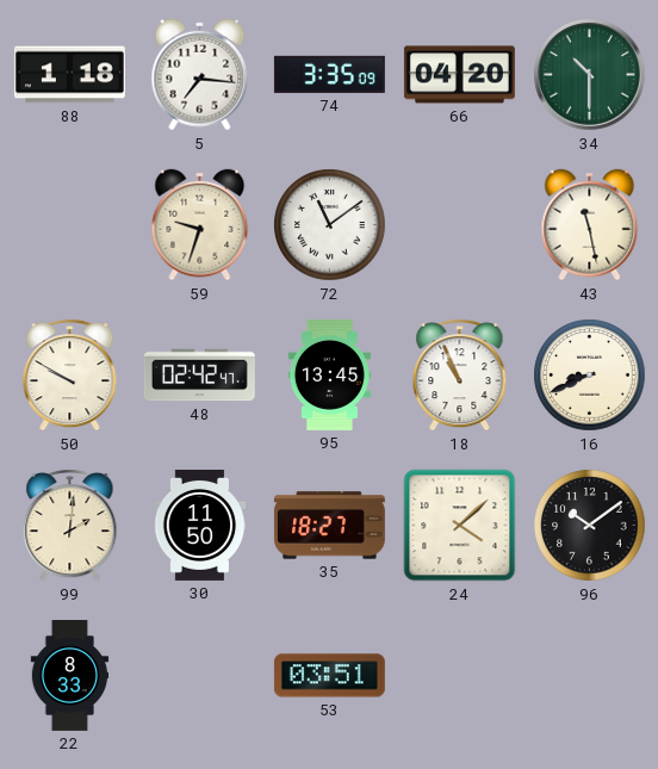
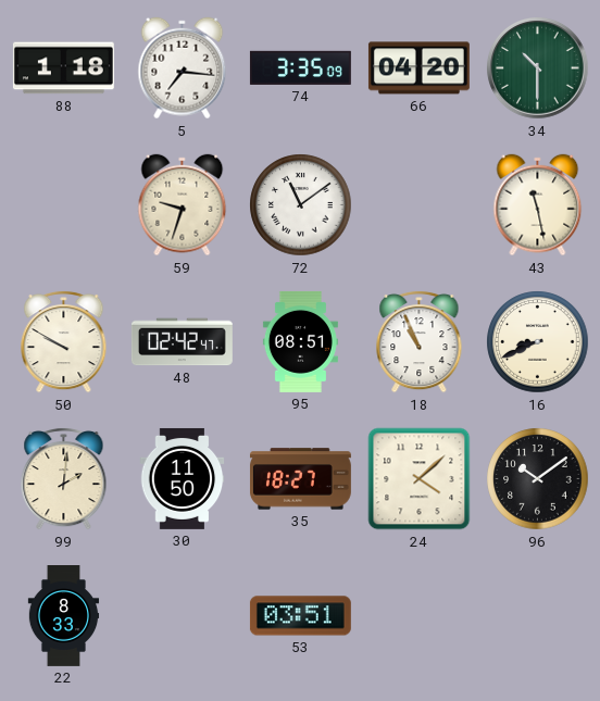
95: 13:45 -> 08:51 (300, 341)
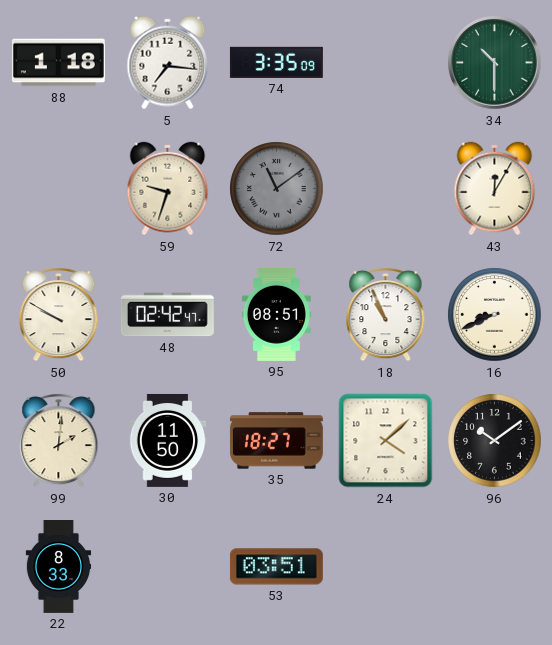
66: 04:20 -> none (418, 68)
72 dial: white -> grey (277, 189)
43: 11:28 -> 12:05 (495, 189)
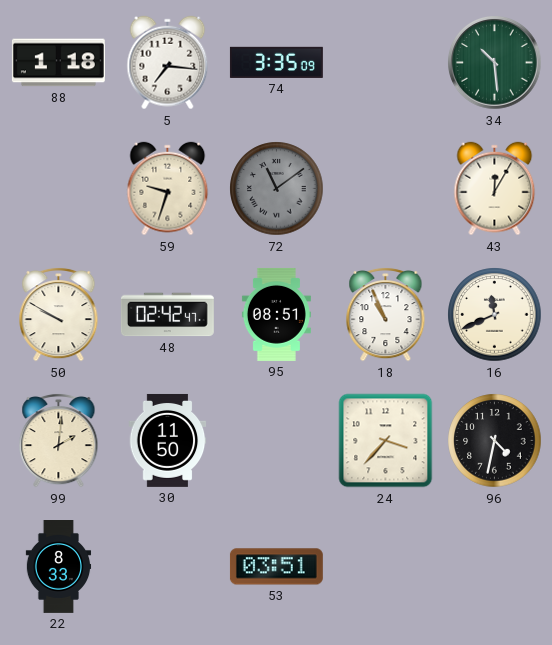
34: 10:30 -> 10:29 (495, 63)
16: 8:41 -> 11:41 (495, 315)
35: 18:27 -> none (276, 441)
24: 4:08 -> 3:37 (386, 441)
96: 10:09 -> 4:32 (495, 441)
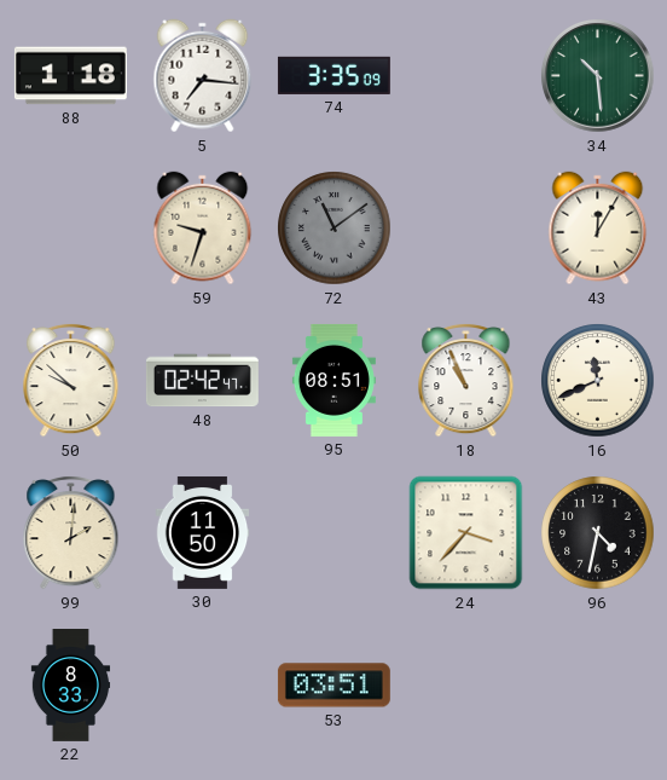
50: 9:50 -> 9:52 (71, 380)
